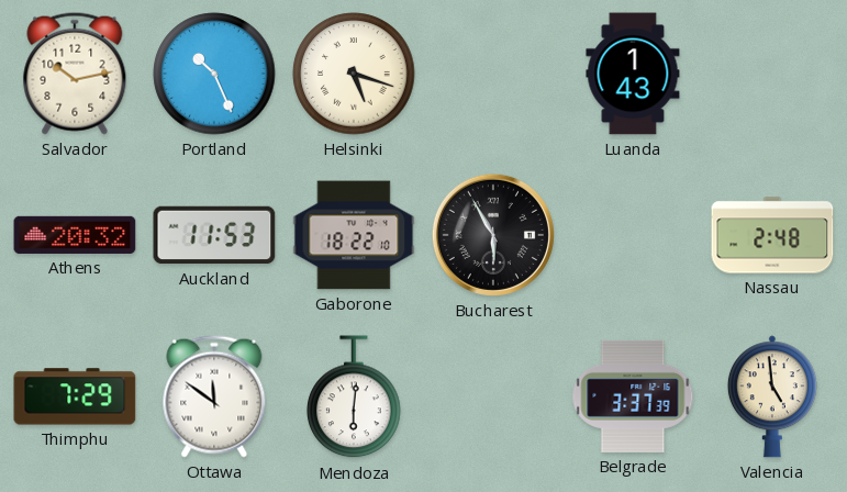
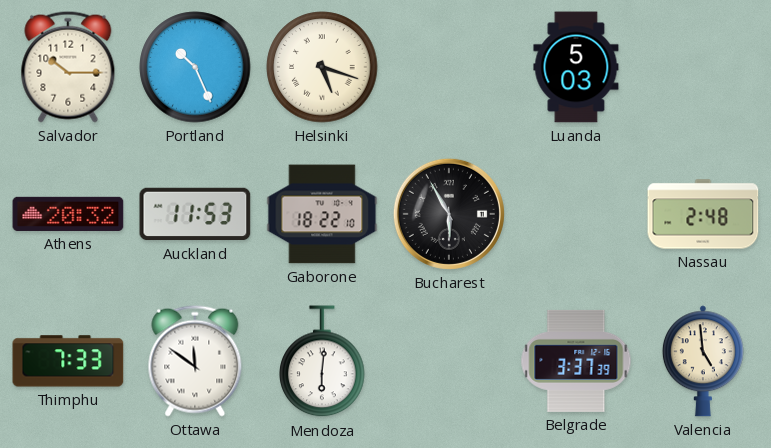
Salvador: 10:13 -> 10:15 (68, 67)
Luanda: 1:43 -> 5:03 (576, 67)
Thimphu: 7:29 -> 7:33 (68, 361)
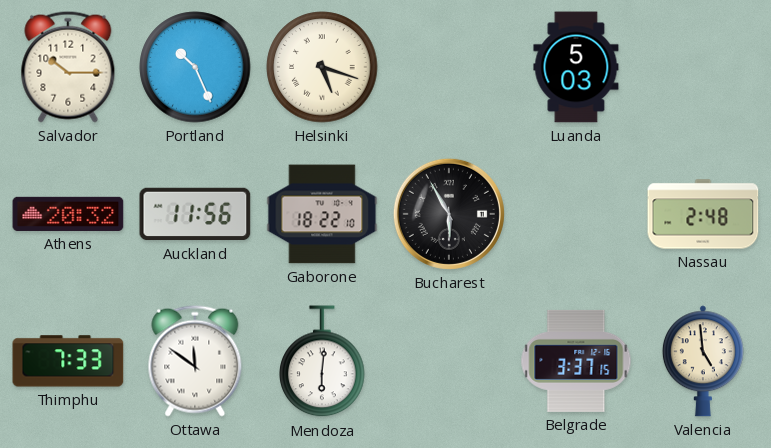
Auckland: 11:53 -> 11:56 (195, 214)
Belgrade: 3:37:39 -> 3:37:15 (576, 361)
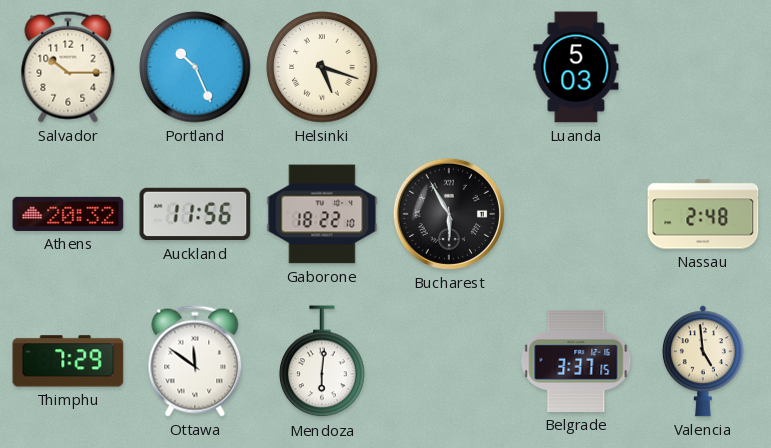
Thimphu: 7:33 -> 7:29 (68, 361)
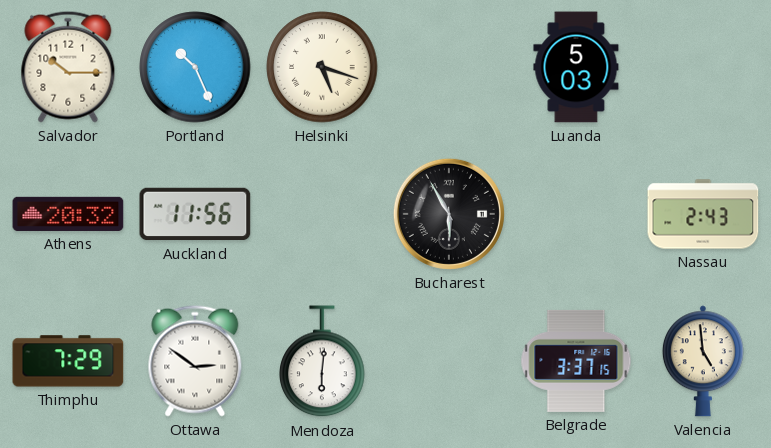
Gaborone: 18:22 -> none (322, 214)
Nassau: 2:48 -> 2:43 (703, 214)
Ottawa: 11:51 -> 2:51 (195, 361)
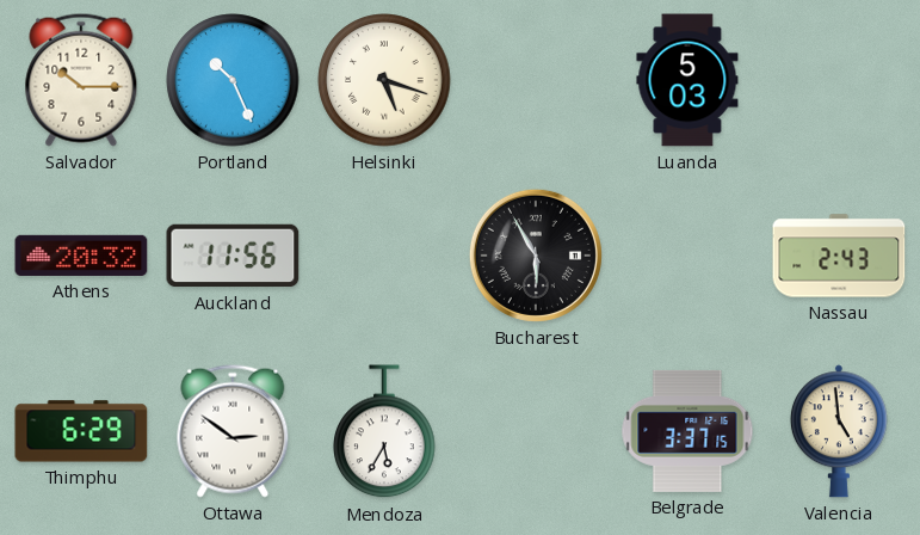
Thimphu: 7:29 -> 6:29 (81, 431)
Mendoza: 6:01 -> 5:35 (384, 432)
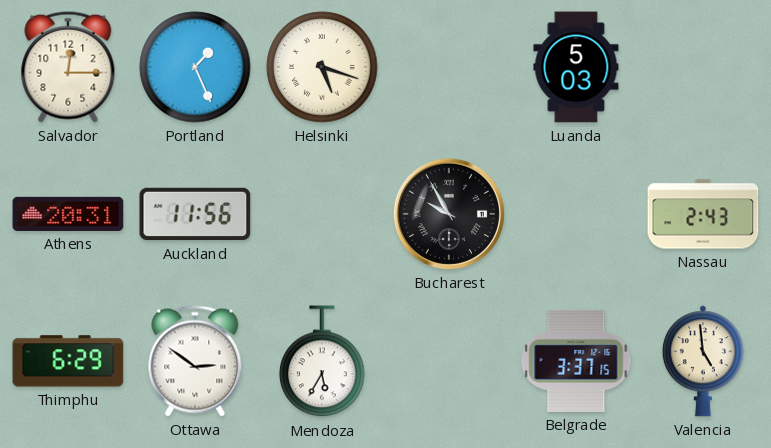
Salvador: 10:15 -> 12:15 (68, 67)
Portland: 10:26 -> 1:26 (195, 67)
Athens: 20:32 -> 20:31 (68, 214)
Bucharest: 5:55 -> 9:55 (449, 214)
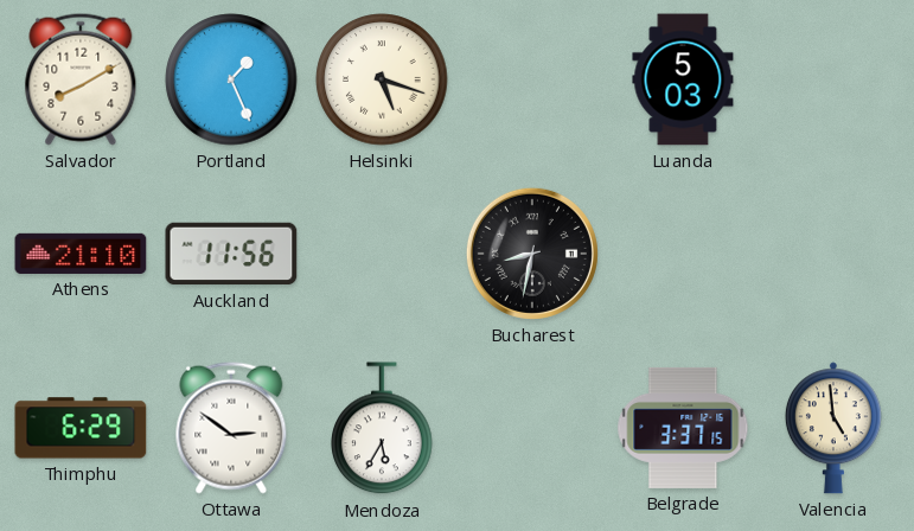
Salvador: 12:15 -> 8:10 (81, 79)
Athens: 20:31 -> 21:10 (81, 254)
Bucharest: 9:55 -> 8:32 (532, 254)
Nassau: 2:43 -> none (703, 214)
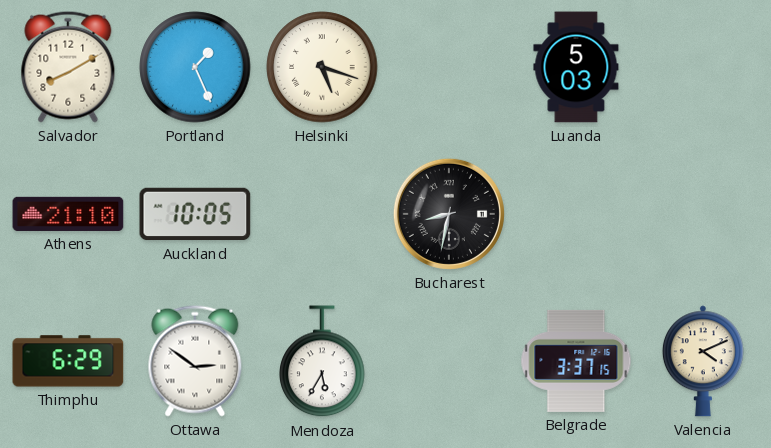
Auckland: 11:56 -> 10:05 (195, 214)
Valencia: 4:59 -> 4:11 (703, 361)
